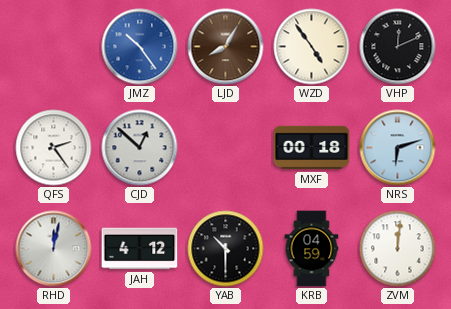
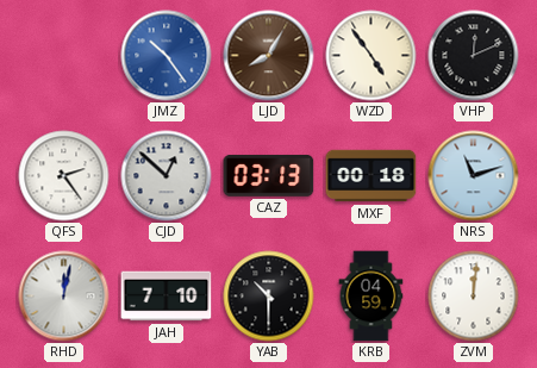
CAZ: none -> 03:13 (269, 175)
NRS: 6:12 -> 11:12 (474, 176)
JAH: 4:12 -> 7:10 (167, 297)
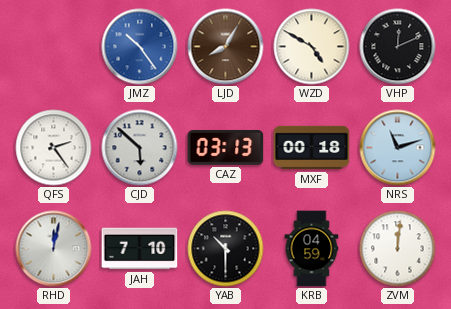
WZD: 4:54 -> 4:50 (312, 47)
CJD: 12:52 -> 5:52 (140, 148)
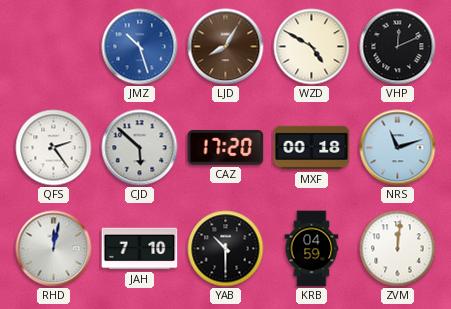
JMZ: 10:24 -> 10:27 (140, 47)
CAZ: 03:13 -> 17:20 (226, 147)
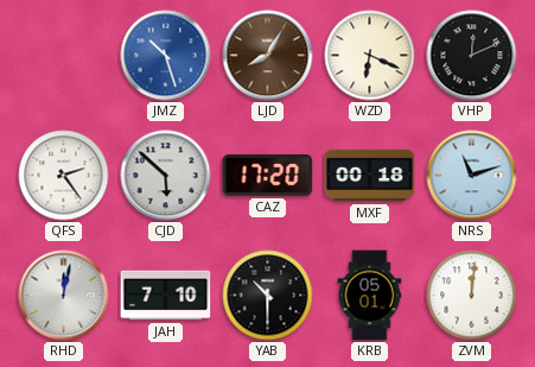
WZD: 4:50 -> 6:19 (370, 56)
KRB: 04:59 -> 05:01 (370, 296)
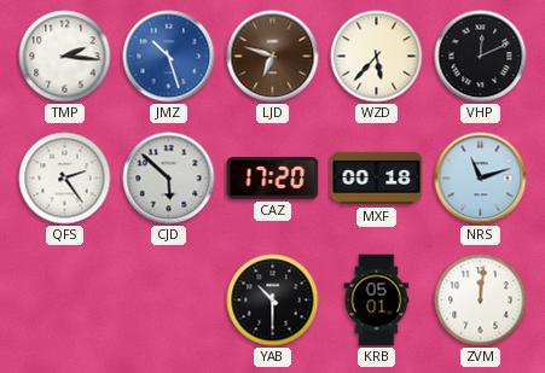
TMP: none -> 2:16 (65, 57)
LJD: 8:05 -> 6:48 (273, 57)
WZD: 6:19 -> 5:37 (377, 57)
RHD: 12:02 -> none (64, 296)
JAH: 7:10 -> none (166, 296)
